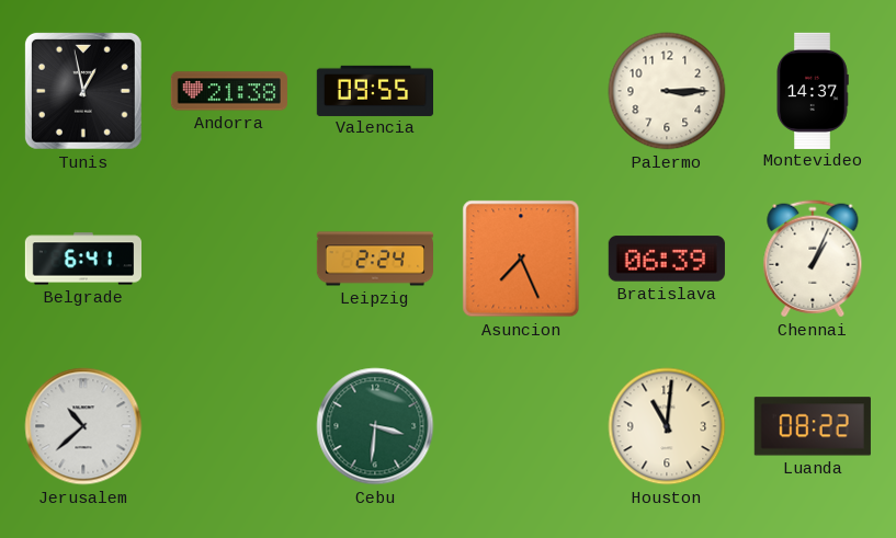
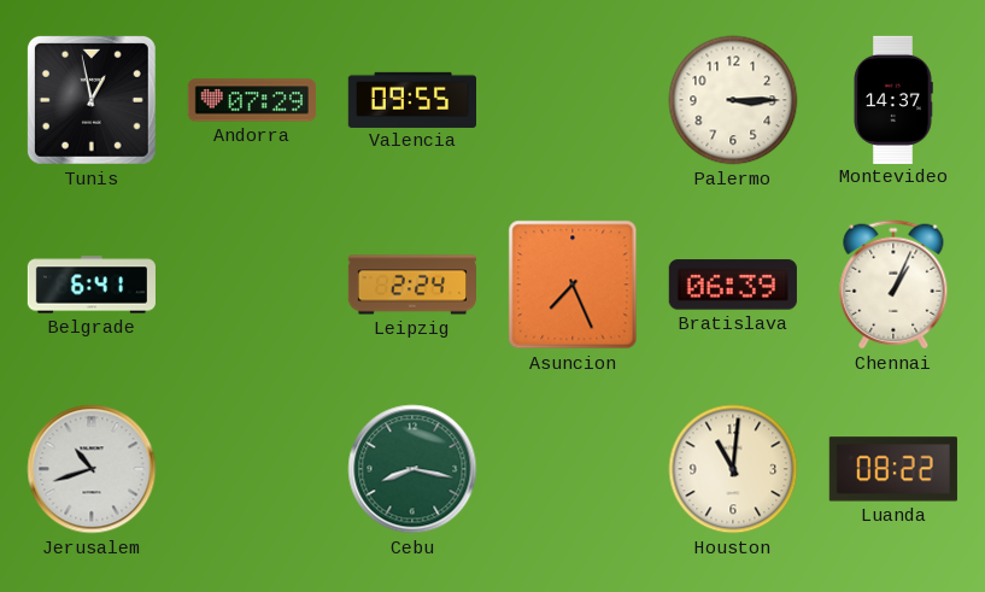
Andorra: 21:38 -> 07:29 (252, 100)
Jerusalem: 10:38 -> 10:42 (92, 469)
Cebu: 3:31 -> 8:17 (412, 469)
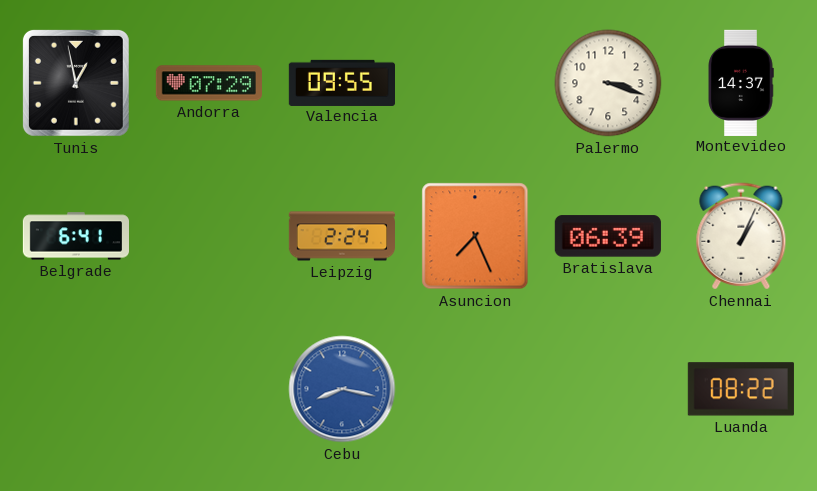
Palermo: 3:15 -> 3:18 (608, 83)
Jerusalem: 10:42 -> none (92, 469)
Cebu dial: green -> blue (342, 389)
Houston: 11:01 -> none (733, 469)
